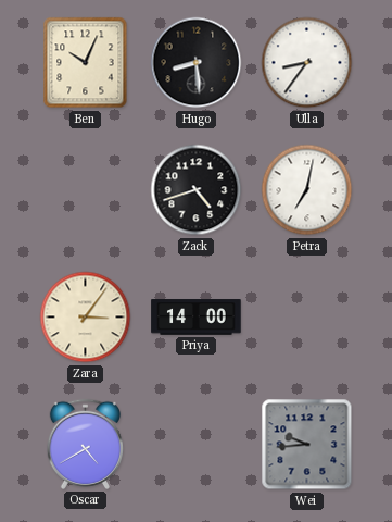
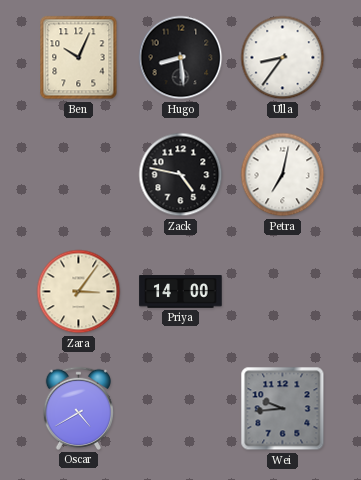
Zack: 4:42 -> 4:47 (181, 175)
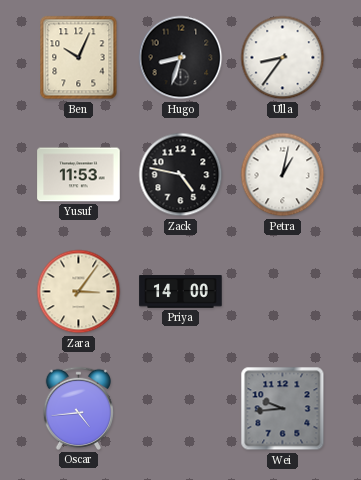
Hugo: 8:29 -> 8:33 (181, 58)
Yusuf: none -> 11:53 (79, 175)
Petra: 7:02 -> 1:02 (283, 175)
Oscar: 4:40 -> 4:44 (78, 408)
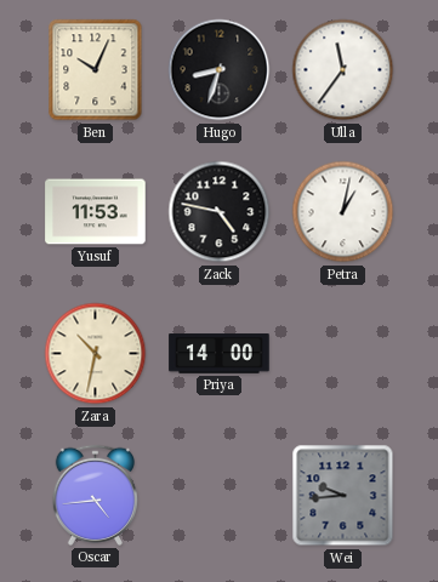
Ulla: 8:36 -> 11:36 (343, 70)
Zara: 3:06 -> 10:32 (96, 354)
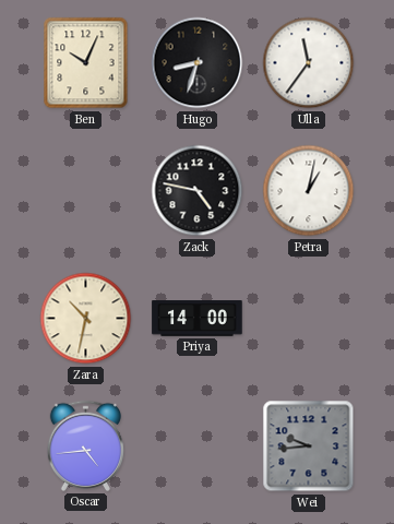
Yusuf: 11:53 -> none (96, 212)
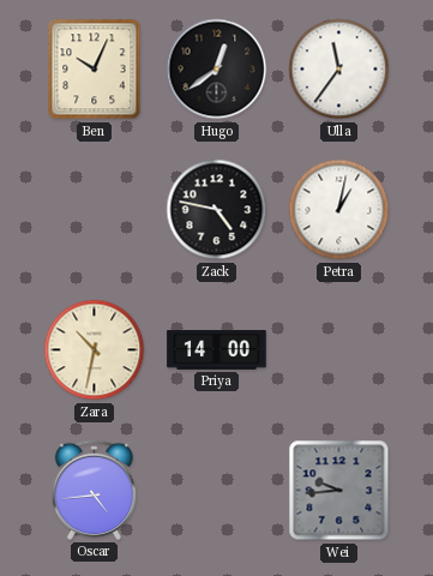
Hugo: 8:33 -> 12:39 (217, 70)
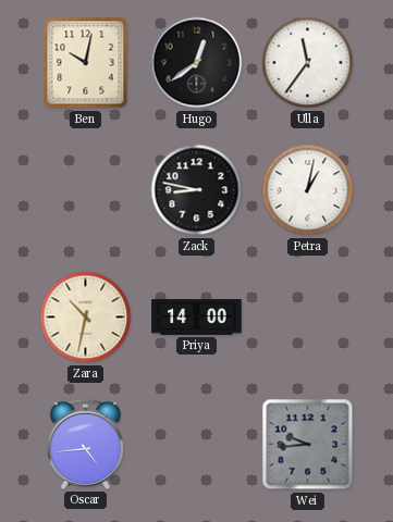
Ben: 10:04 -> 10:02 (86, 63)
Zack: 4:47 -> 8:47 (197, 190)
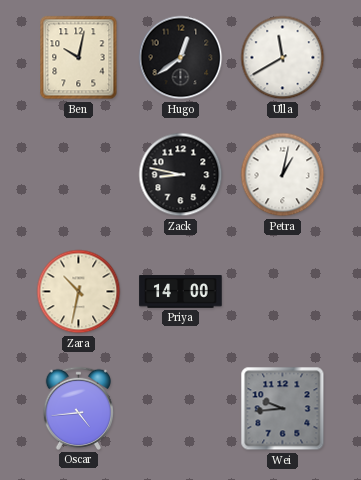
Ulla: 11:36 -> 11:40 (283, 58)
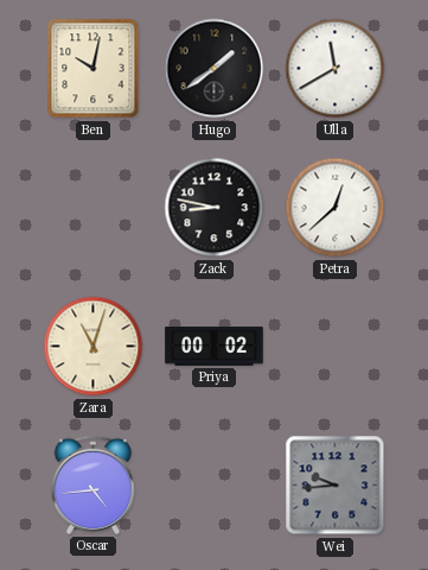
Hugo: 12:39 -> 1:39 (215, 69)
Petra: 1:02 -> 12:38 (336, 208)
Zara: 10:32 -> 11:03 (94, 347)
Priya: 14:00 -> 00:02 (215, 347)
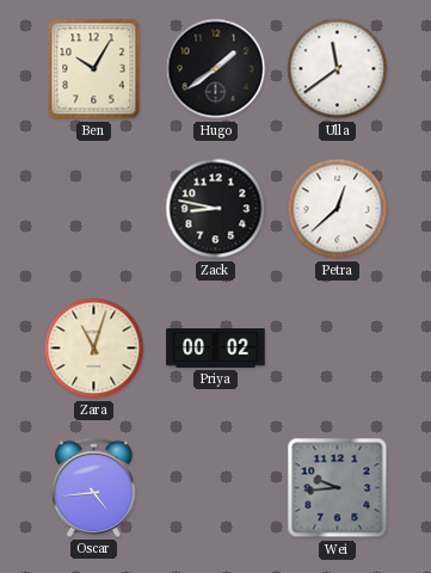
Ben: 10:02 -> 10:05 (94, 69)
Ulla: 11:40 -> 11:39 (338, 69)
